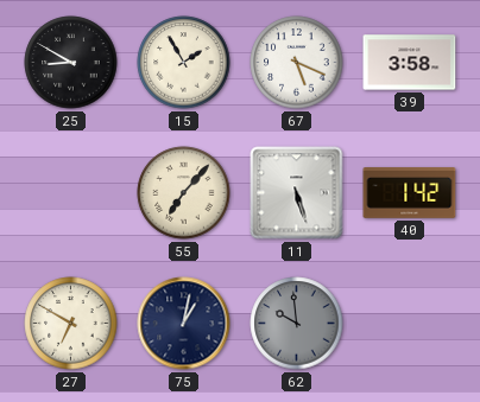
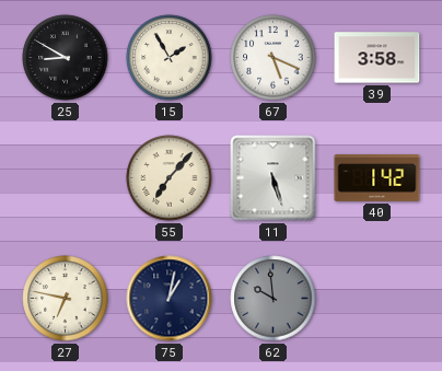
27: 6:50 -> 6:47 (66, 299)
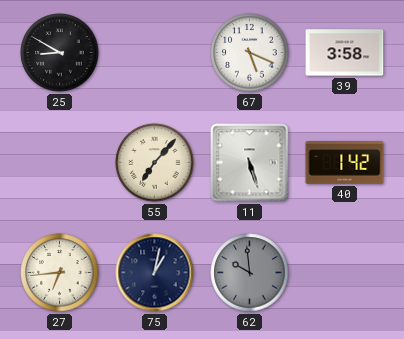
15: 1:55 -> none (170, 58)
27: 6:47 -> 6:44 (60, 273)
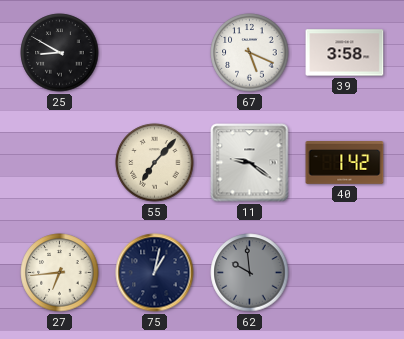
11: 5:27 -> 9:21 (250, 163)
